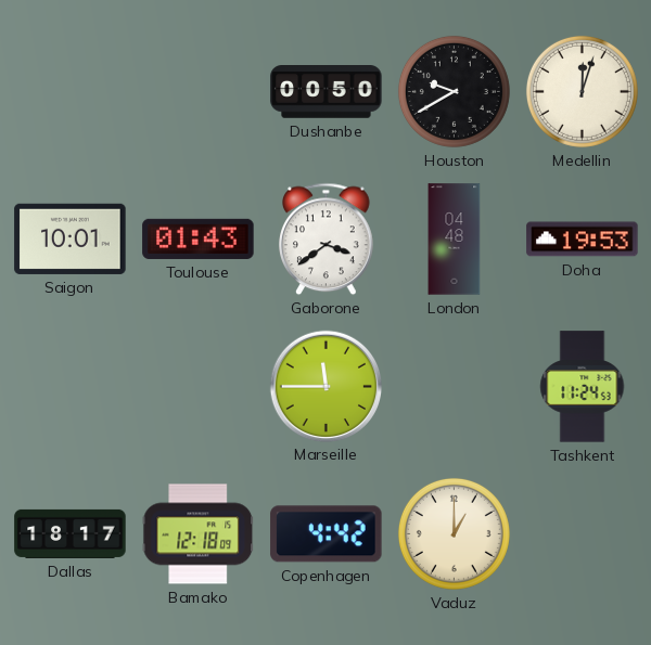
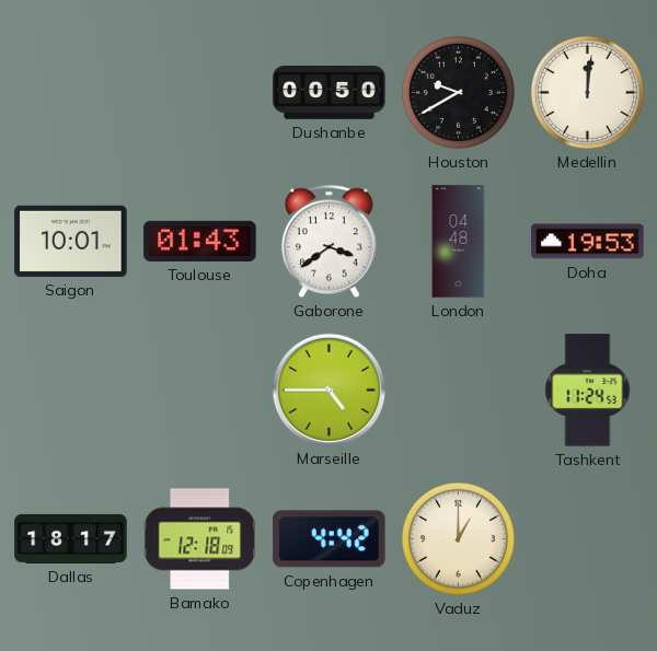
Medellin: 12:03 -> 12:01 (587, 92)
Marseille: 11:45 -> 4:45 (328, 390)
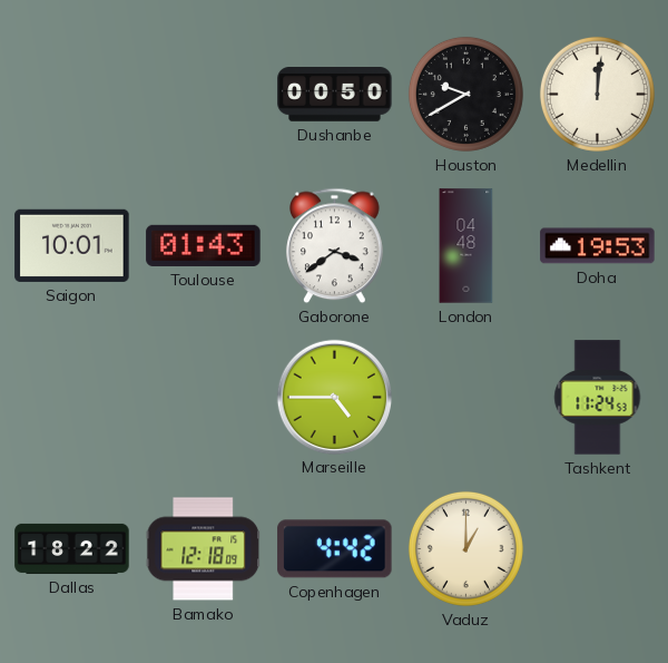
Dallas: 18:17 -> 18:22 (72, 548)
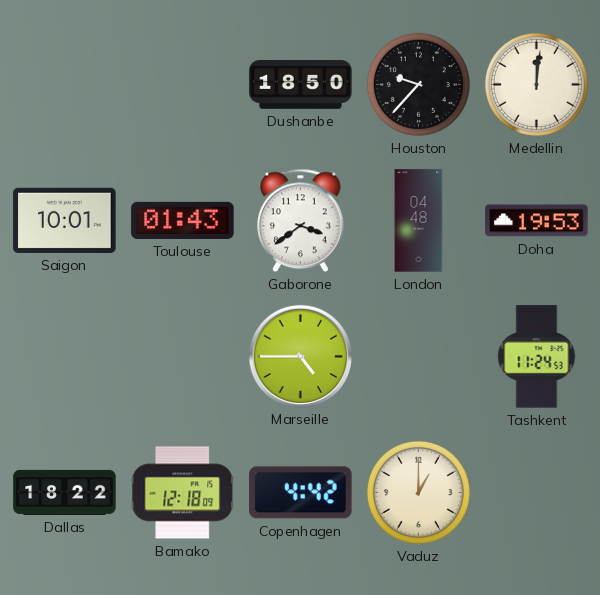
Dushanbe: 00:50 -> 18:50 (301, 85)
Houston: 9:40 -> 9:37 (418, 84)
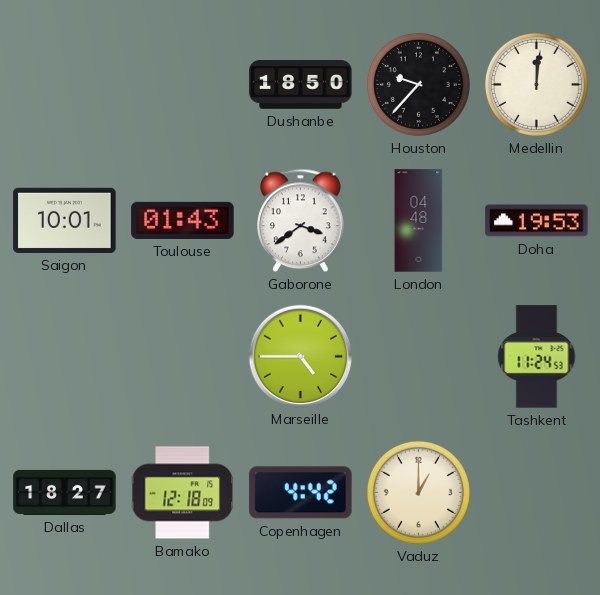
Dallas: 18:22 -> 18:27 (65, 492)
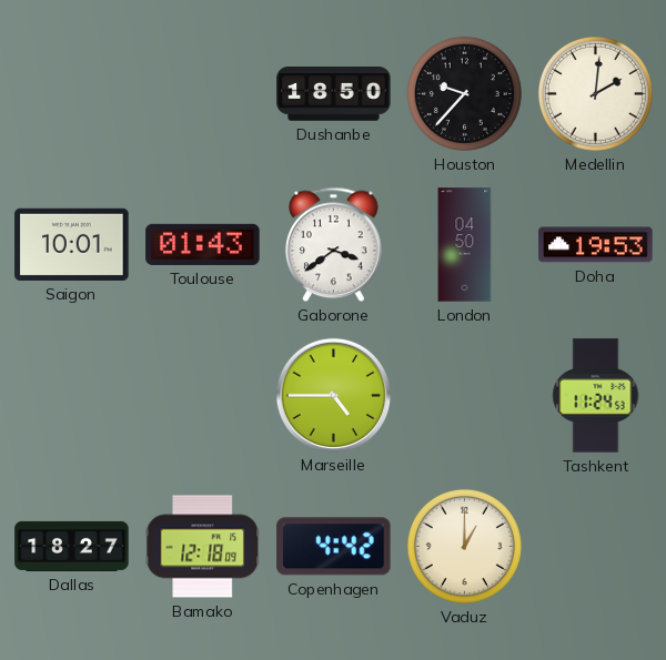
Medellin: 12:01 -> 2:01 (595, 93)
London: 04:48 -> 04:50 (465, 245)
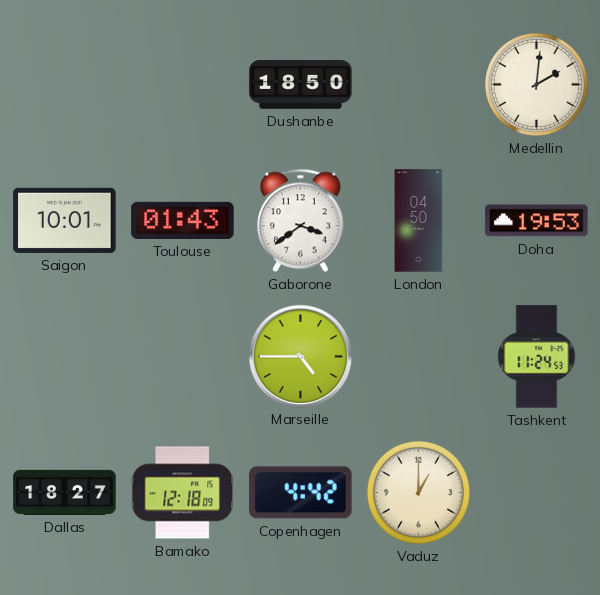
Houston: 9:37 -> none (464, 93)
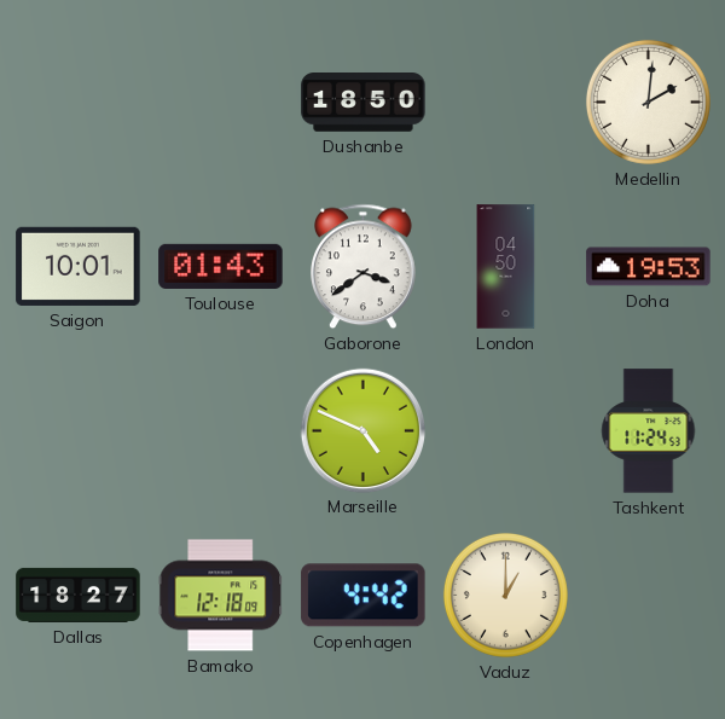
Marseille: 4:45 -> 4:49 (362, 430)
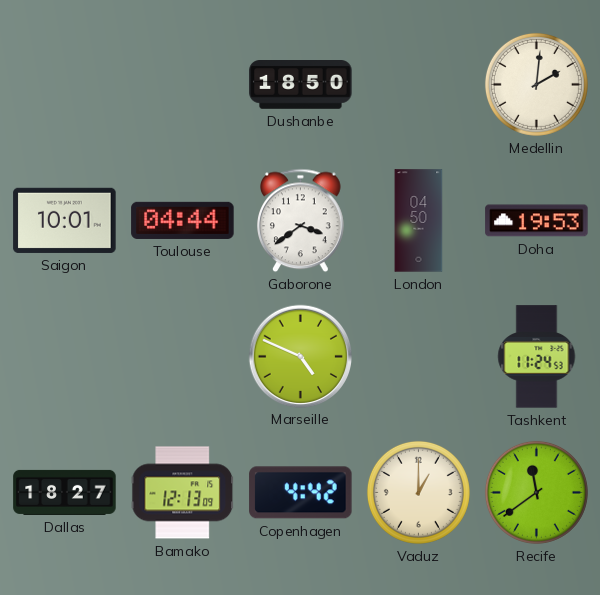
Toulouse: 01:43 -> 04:44 (183, 220)
Bamako: 12:18 -> 12:13 (183, 493)
Recife: none -> 11:39 (536, 492)
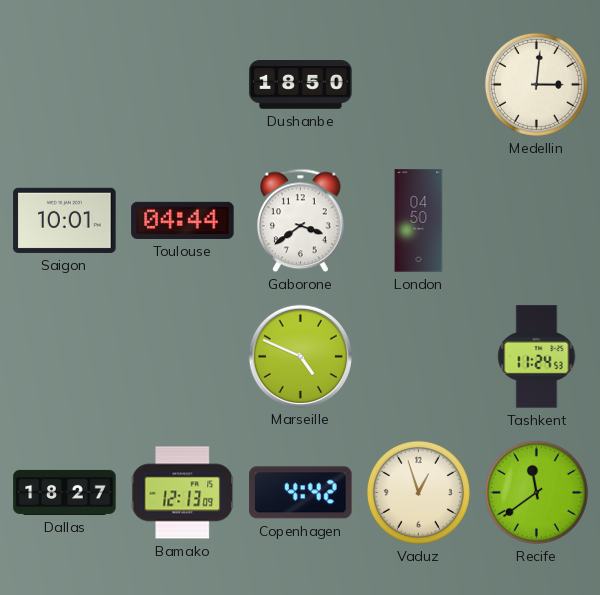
Medellin: 2:01 -> 3:01 (536, 84)
Doha: 19:53 -> none (537, 221)
Vaduz: 1:00 -> 12:57 (418, 492)
